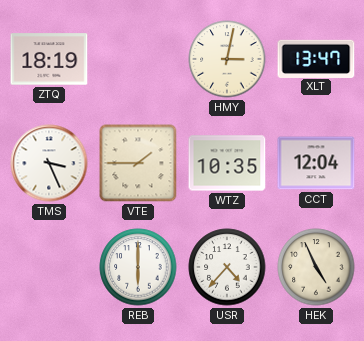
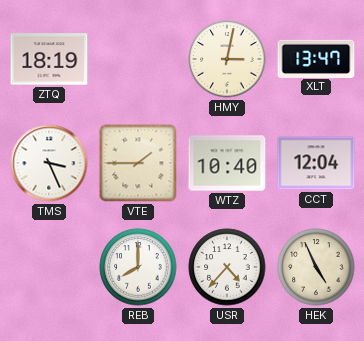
WTZ: 10:35 -> 10:40 (227, 163)
REB: 6:00 -> 8:00 (138, 267)
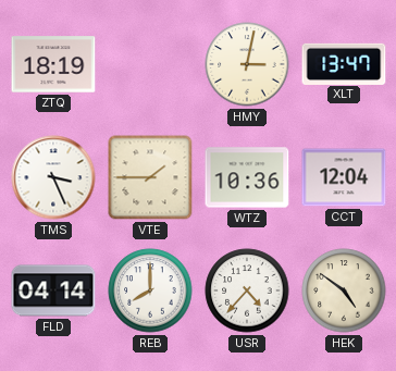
WTZ: 10:40 -> 10:36 (247, 177)
FLD: none -> 04:14 (53, 290)
HEK: 4:56 -> 4:51 (344, 290)
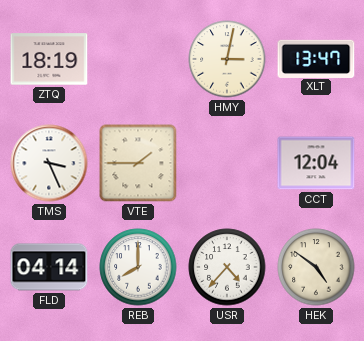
WTZ: 10:36 -> none (247, 177)
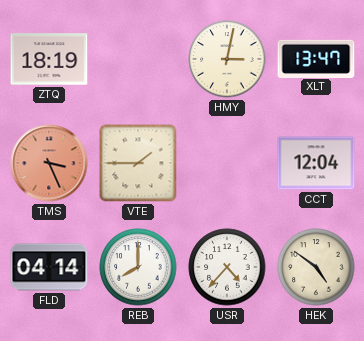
TMS dial: white -> salmon (49, 163)
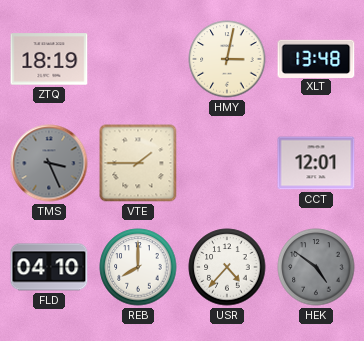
XLT: 13:47 -> 13:48 (316, 58)
TMS dial: salmon -> grey (49, 163)
CCT: 12:04 -> 12:01 (316, 163)
FLD: 04:14 -> 04:10 (49, 267)
HEK dial: cream -> grey (316, 267)
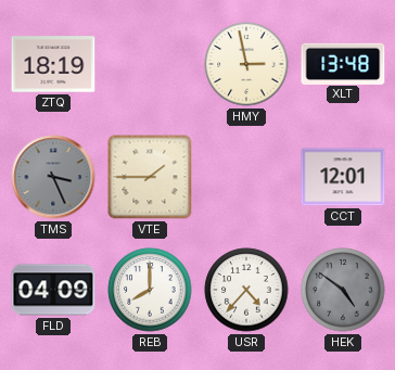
HMY: 3:02 -> 2:58 (246, 64)
FLD: 04:10 -> 04:09 (53, 290)
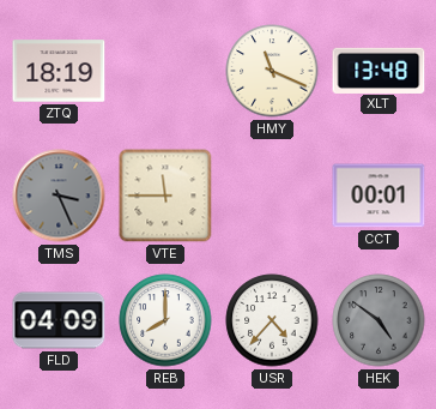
HMY: 2:58 -> 11:19 (272, 71)
VTE: 1:45 -> 11:45 (165, 196)
CCT: 12:01 -> 00:01 (379, 196)
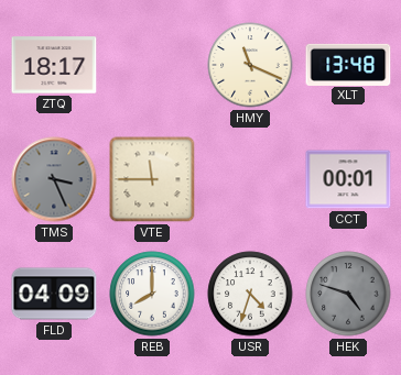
ZTQ: 18:19 -> 18:17 (54, 65)
USR: 4:37 -> 4:33 (250, 294)
HEK: 4:51 -> 4:48 (348, 294)
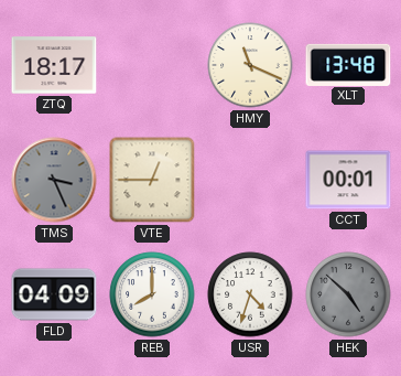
VTE: 11:45 -> 12:45 (152, 180)
HEK: 4:48 -> 4:52 (348, 294)
